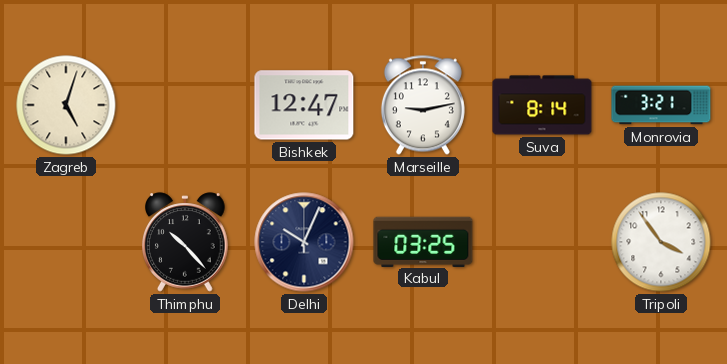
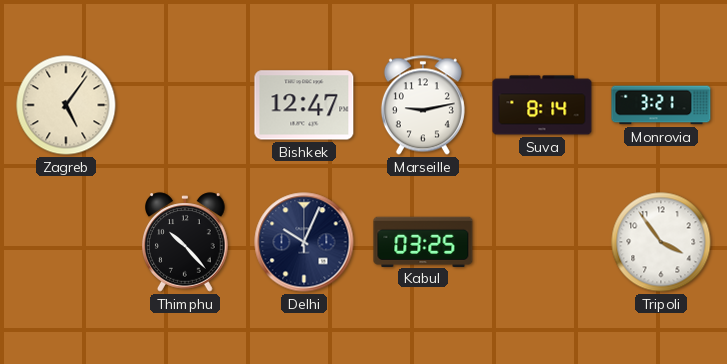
Zagreb: 5:03 -> 5:06 (66, 105)
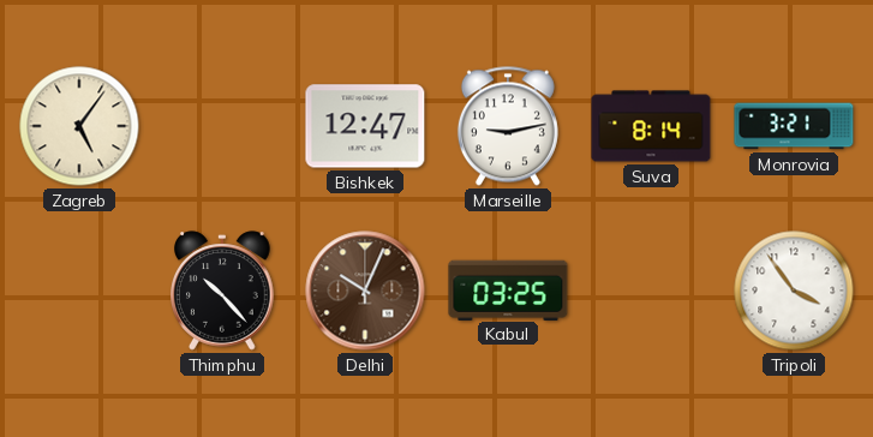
Delhi dial: navy -> brown (365, 291)
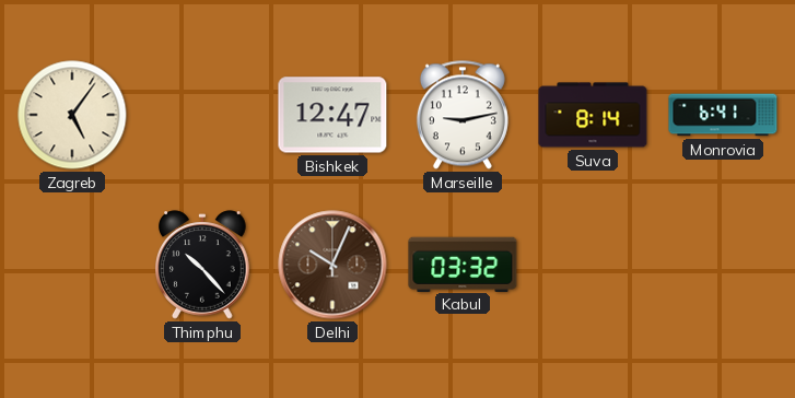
Monrovia: 3:21 -> 6:41 (723, 115)
Kabul: 03:25 -> 03:32 (463, 264)
Tripoli: 3:54 -> none (794, 291)
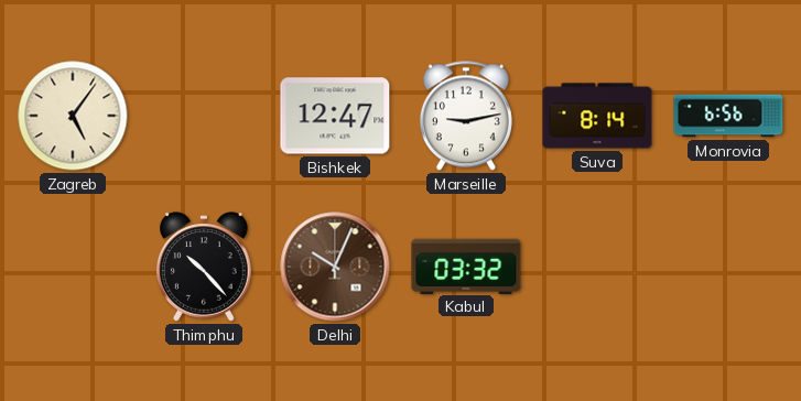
Monrovia: 6:41 -> 6:56 (728, 116)
